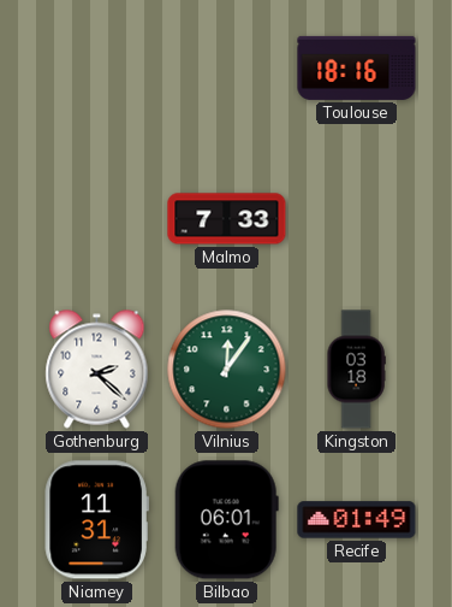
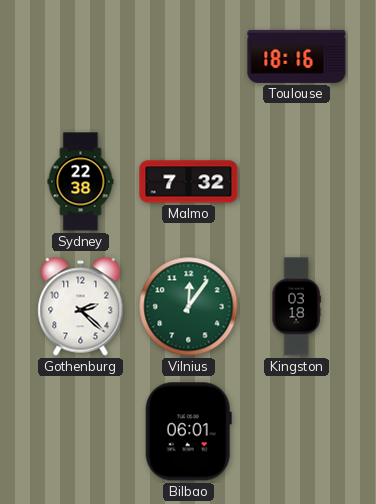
Sydney: none -> 22:38 (81, 182)
Malmo: 7:33 -> 7:32 (189, 182)
Niamey: 11:31 -> none (96, 520)
Recife: 01:49 -> none (357, 520)
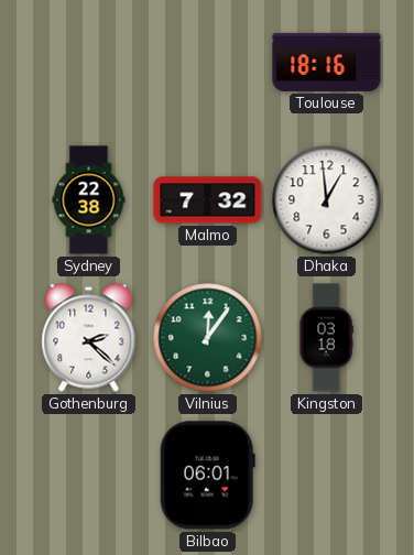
Dhaka: none -> 12:59 (327, 200)
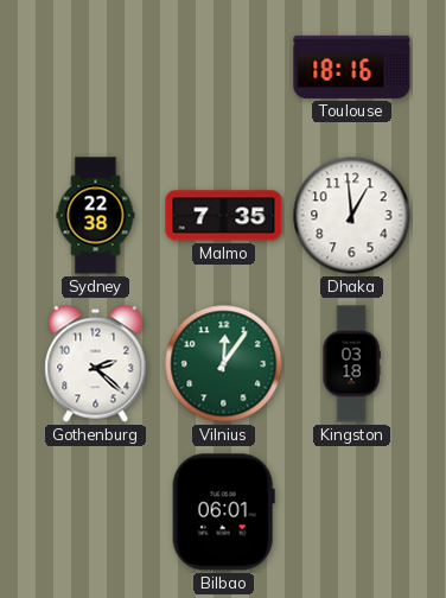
Malmo: 7:32 -> 7:35 (224, 216)
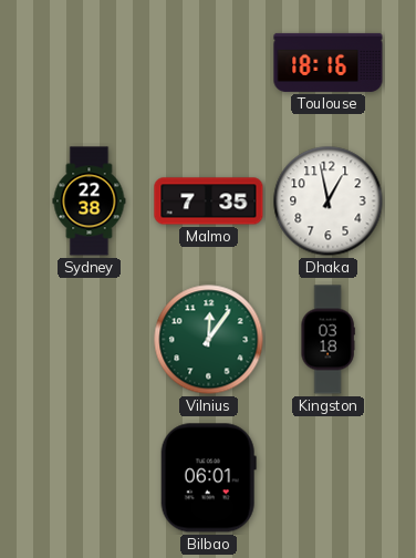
Dhaka: 12:59 -> 12:58 (329, 201)
Gothenburg: 2:22 -> none (96, 364)
